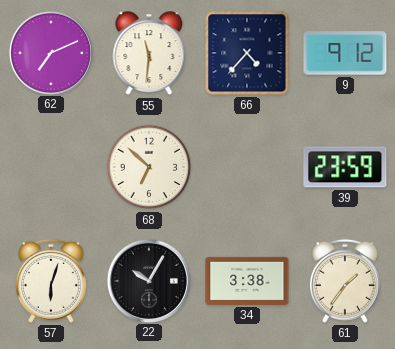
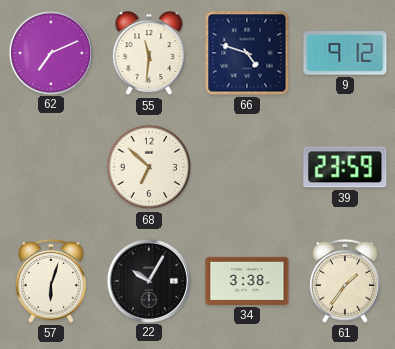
66: 4:37 -> 4:48 (247, 53)
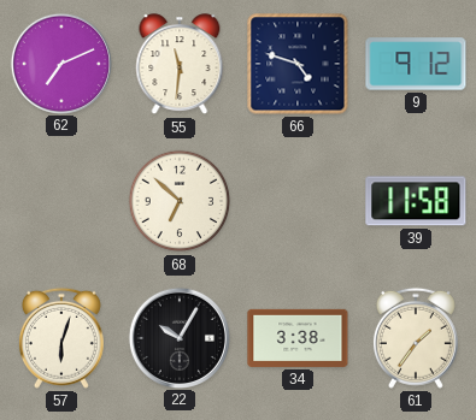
39: 23:59 -> 11:58 (416, 201)
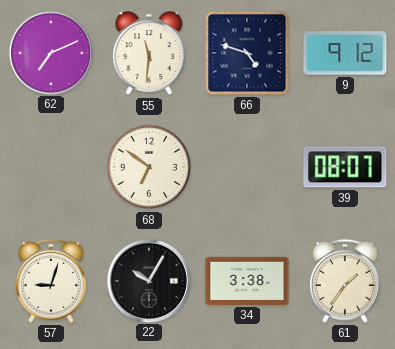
68: 6:52 -> 6:51 (149, 167)
39: 11:58 -> 08:07 (345, 167)
57: 6:03 -> 9:03 (51, 281)
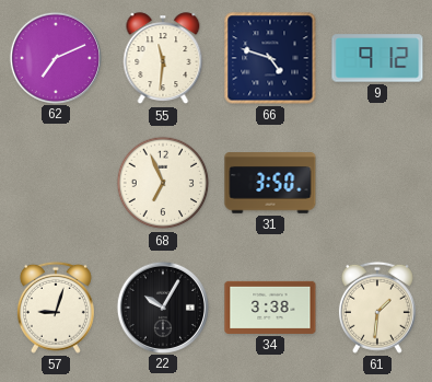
68: 6:51 -> 6:56 (163, 183)
31: none -> 3:50 (270, 183)
39: 08:07 -> none (345, 167)
61: 1:36 -> 1:31 (377, 308)
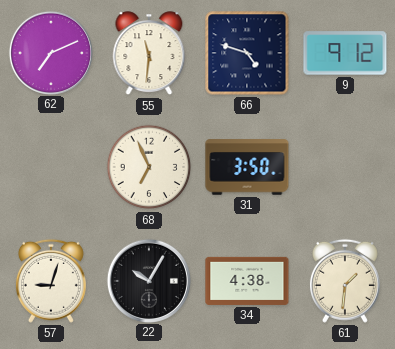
34: 3:38 -> 4:38 (247, 281)
